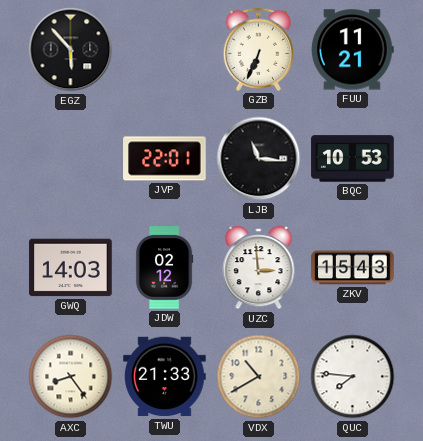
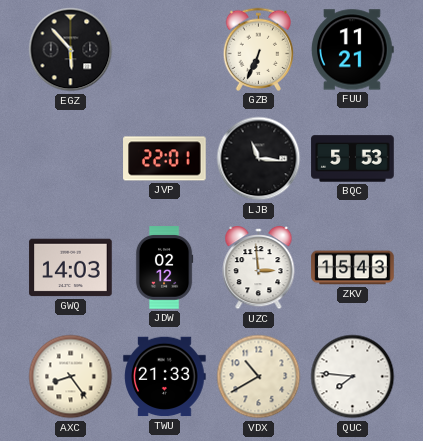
BQC: 10:53 -> 5:53 (353, 159)
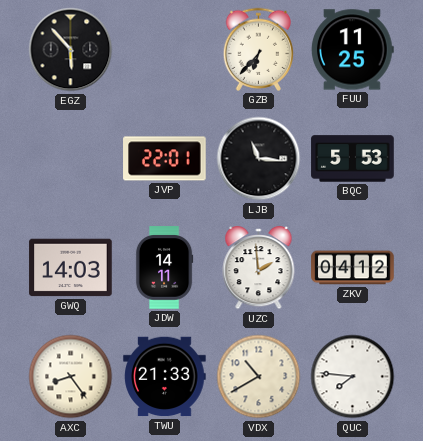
GZB: 6:34 -> 6:37 (259, 49)
FUU: 11:21 -> 11:25 (352, 50)
JDW: 02:12 -> 14:11 (164, 268)
UZC: 2:59 -> 1:59 (259, 269)
ZKV: 15:43 -> 04:12 (353, 268)
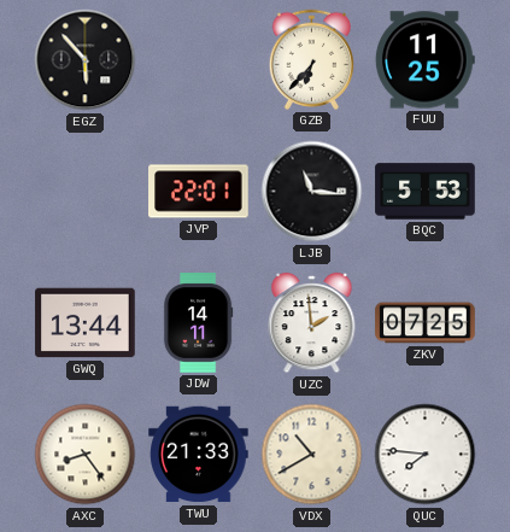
GWQ: 14:03 -> 13:44 (86, 323)
ZKV: 04:12 -> 07:25 (426, 323)
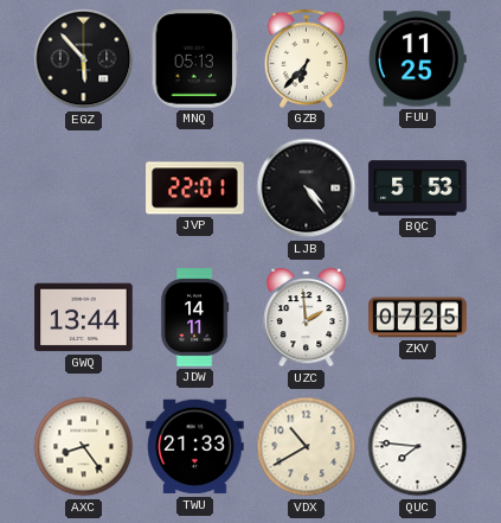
MNQ: none -> 05:13 (194, 59)
LJB: 11:16 -> 4:24 (307, 189)
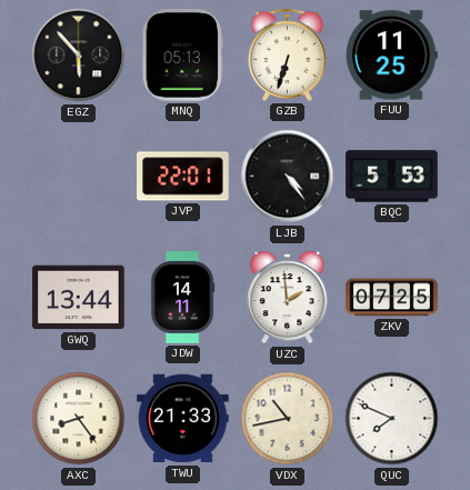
GZB: 6:37 -> 6:33 (288, 54)
VDX: 10:40 -> 10:43 (288, 419)
QUC: 7:46 -> 7:49 (392, 419)
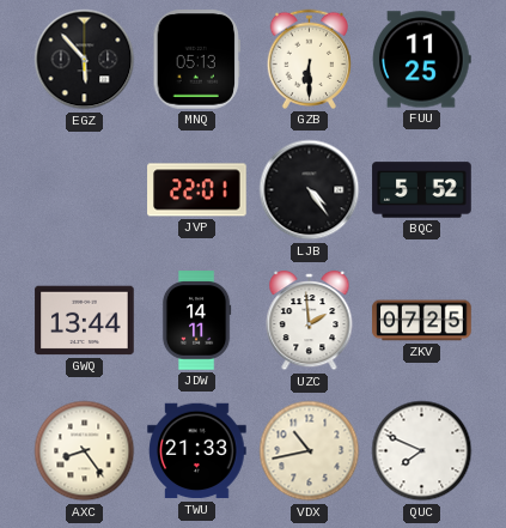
GZB: 6:33 -> 6:30 (310, 59)
BQC: 5:53 -> 5:52 (422, 190)
